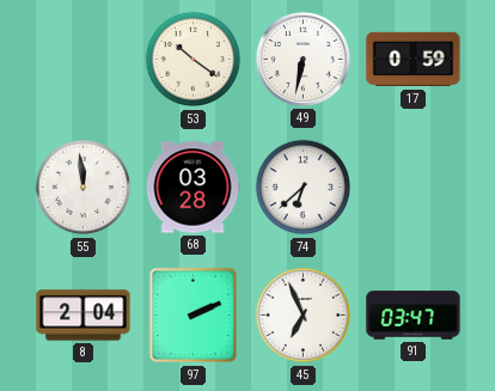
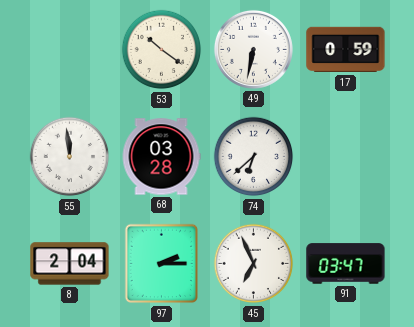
97: 2:11 -> 2:15 (161, 264)
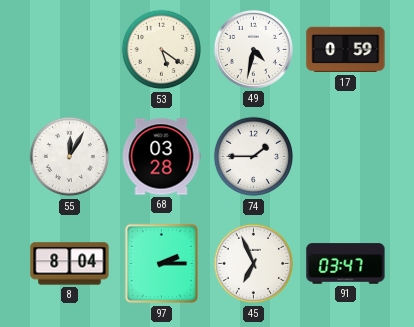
53: 10:21 -> 5:21 (162, 50)
49: 6:32 -> 4:32 (253, 49)
55: 11:59 -> 12:05 (70, 157)
74: 6:38 -> 1:45 (254, 157)
8: 2:04 -> 8:04 (70, 264)
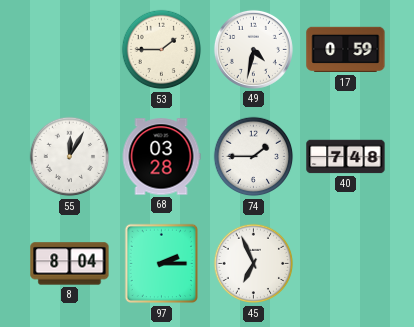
53: 5:21 -> 1:45 (162, 50)
40: none -> 7:48 (346, 157)
91: 03:47 -> none (346, 264)
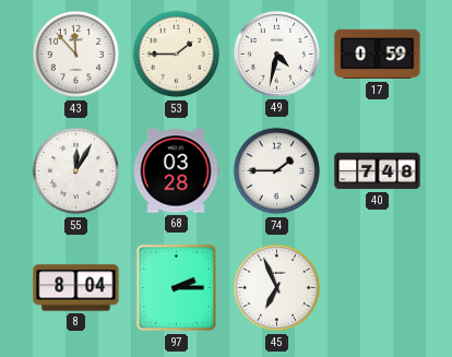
43: none -> 11:53 (76, 55)
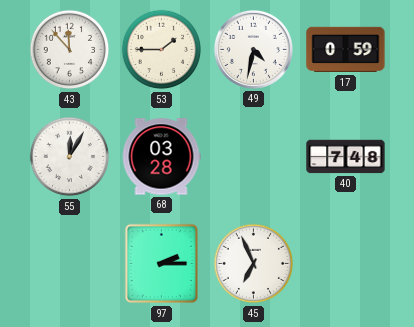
74: 1:45 -> none (277, 171)
8: 8:04 -> none (76, 288)
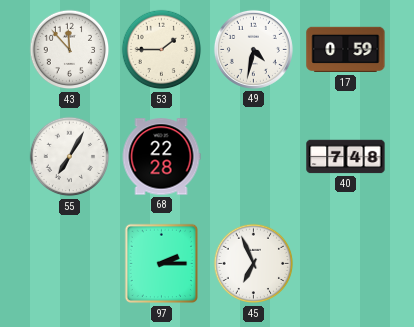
55: 12:05 -> 7:05 (70, 157)
68: 03:28 -> 22:28 (161, 157)
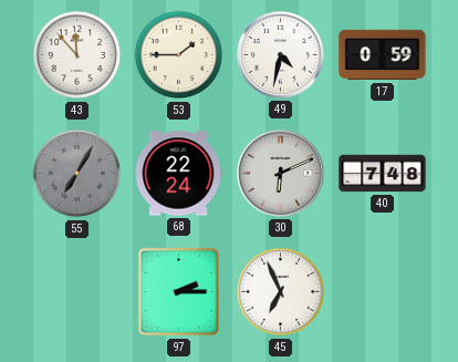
55 dial: white -> grey (77, 174)
68: 22:28 -> 22:24 (178, 174)
30: none -> 6:11 (280, 173)
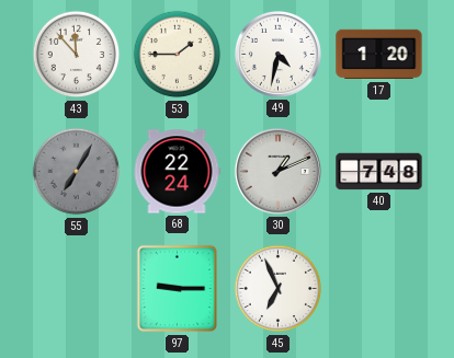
17: 0:59 -> 1:20 (379, 55)
30: 6:11 -> 1:11 (277, 171)
97: 2:15 -> 9:15 (177, 289)
